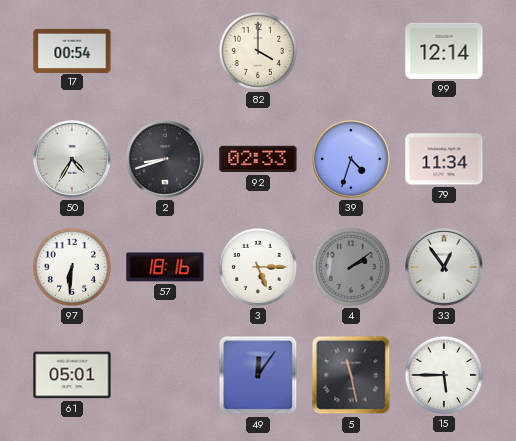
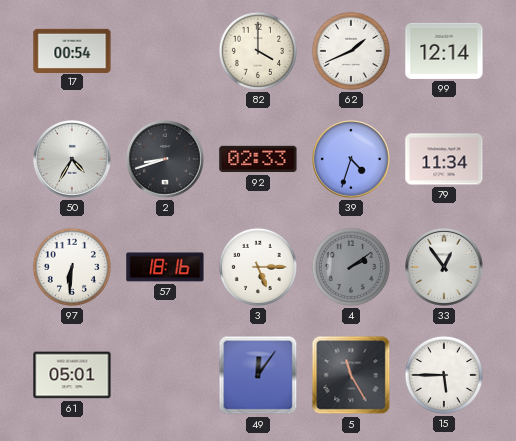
62: none -> 1:41 (351, 51)
5: 11:28 -> 11:25 (351, 375)
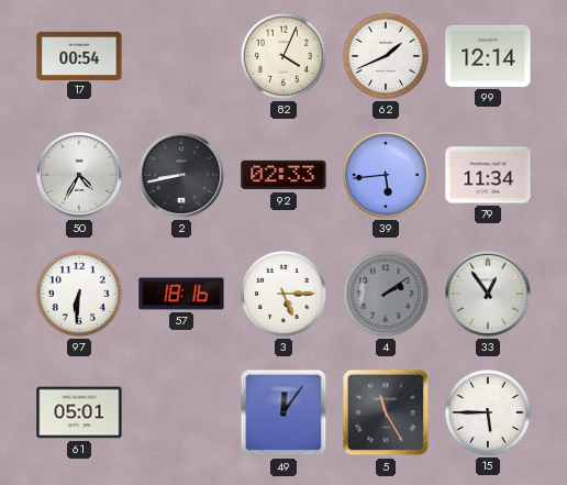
82: 4:00 -> 4:04 (283, 56)
2: 8:42 -> 8:43 (182, 176)
39: 4:33 -> 5:44 (387, 176)
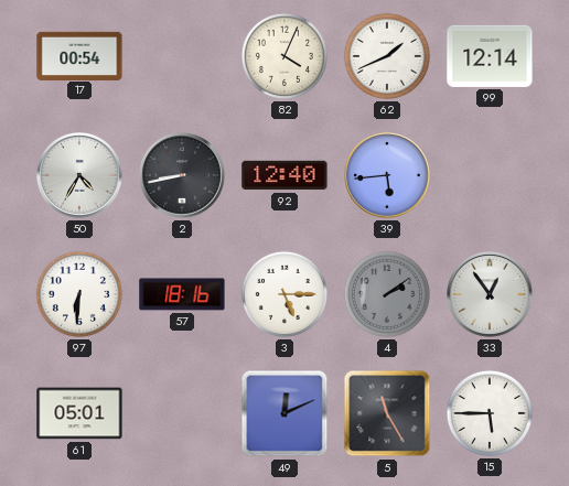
92: 02:33 -> 12:40 (284, 175)
79: 11:34 -> none (488, 175)
49: 12:06 -> 12:11 (284, 413)
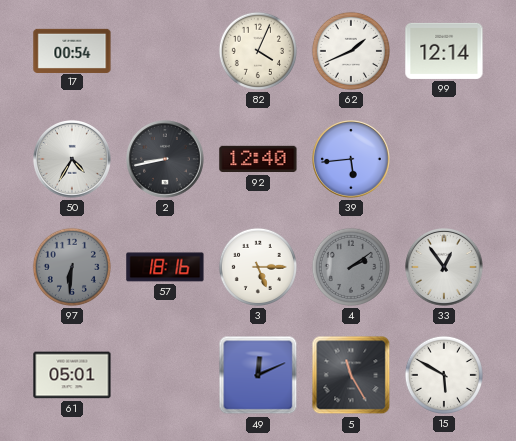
97 dial: white -> grey (72, 267)
15: 5:45 -> 5:50 (444, 375)
